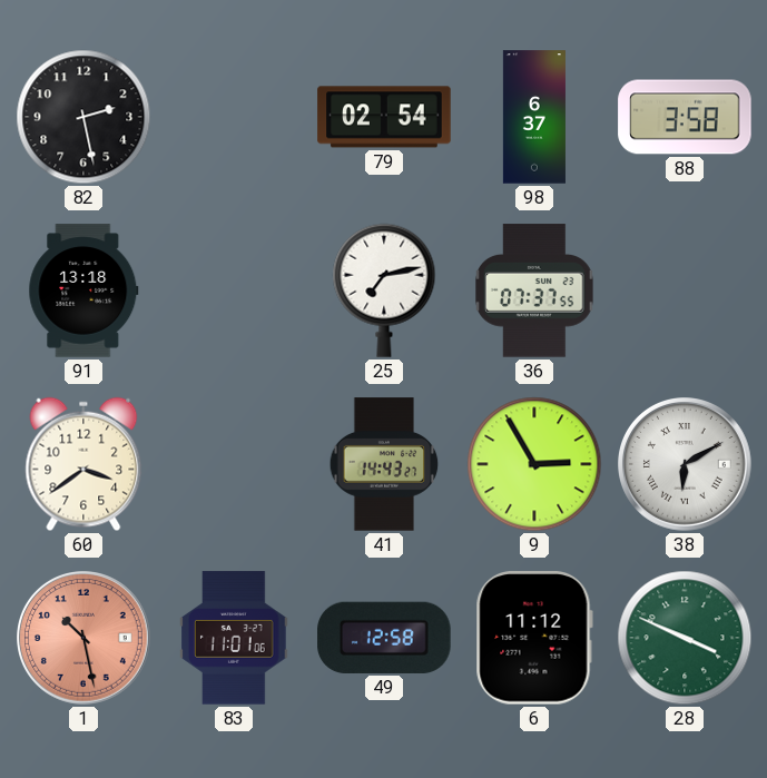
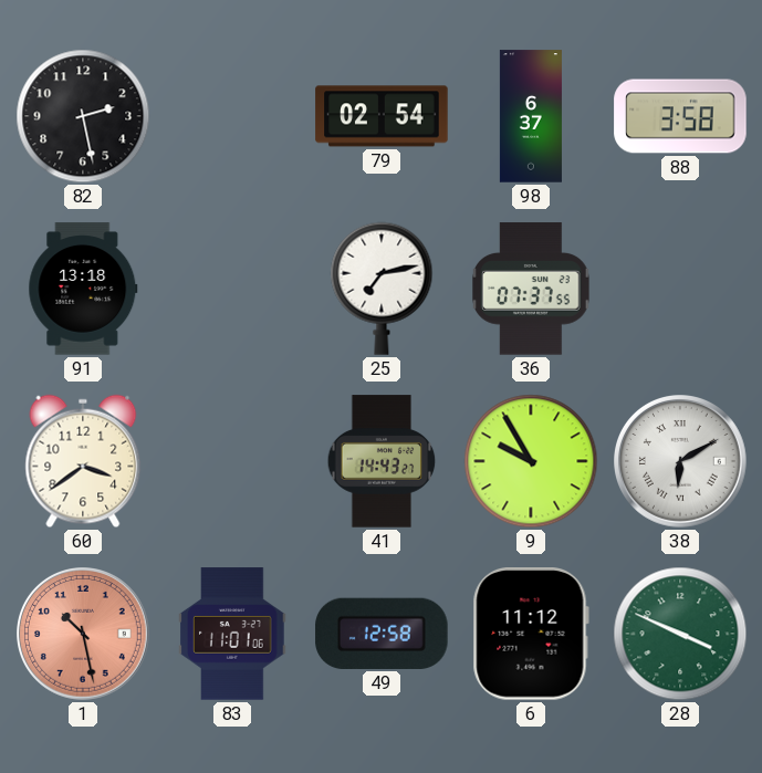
9: 2:55 -> 9:55 (531, 461)
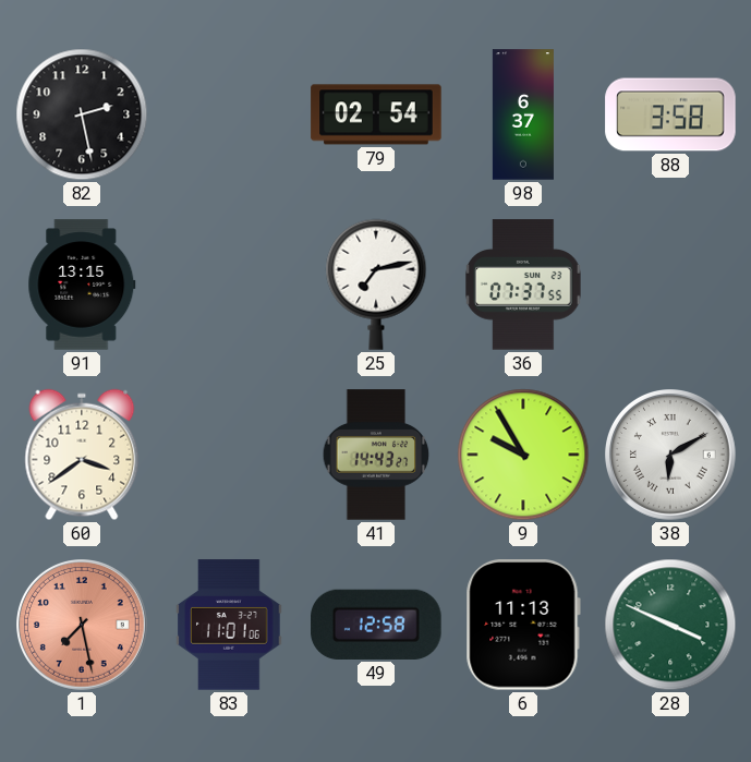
91: 13:18 -> 13:15 (82, 285)
1: 10:28 -> 7:28 (83, 626)
6: 11:12 -> 11:13 (523, 625)
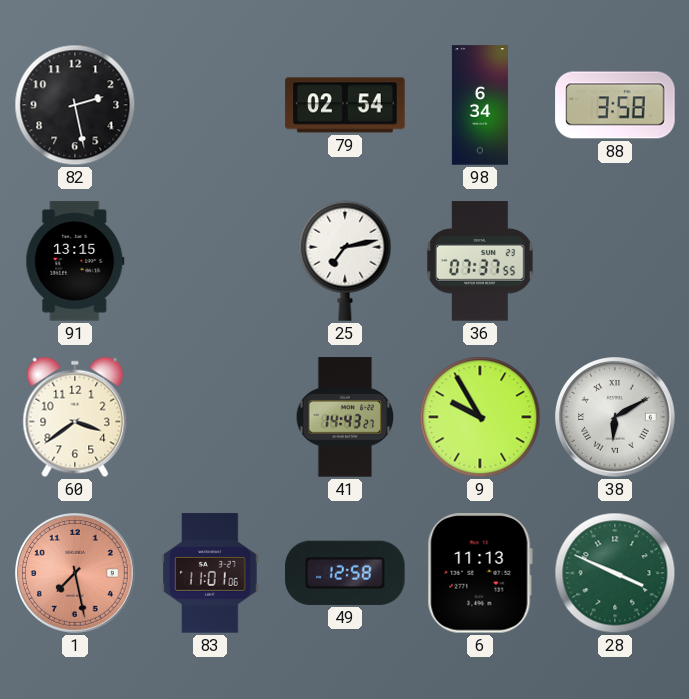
98: 6:37 -> 6:34 (480, 105)
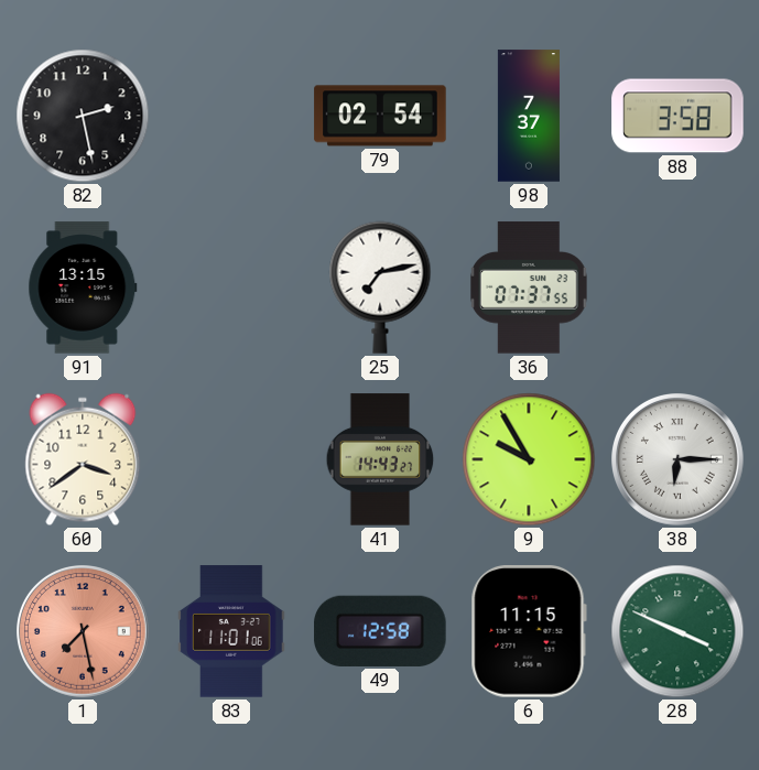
98: 6:34 -> 7:37 (529, 116)
38: 6:10 -> 6:15 (679, 460)
6: 11:13 -> 11:15 (529, 631)
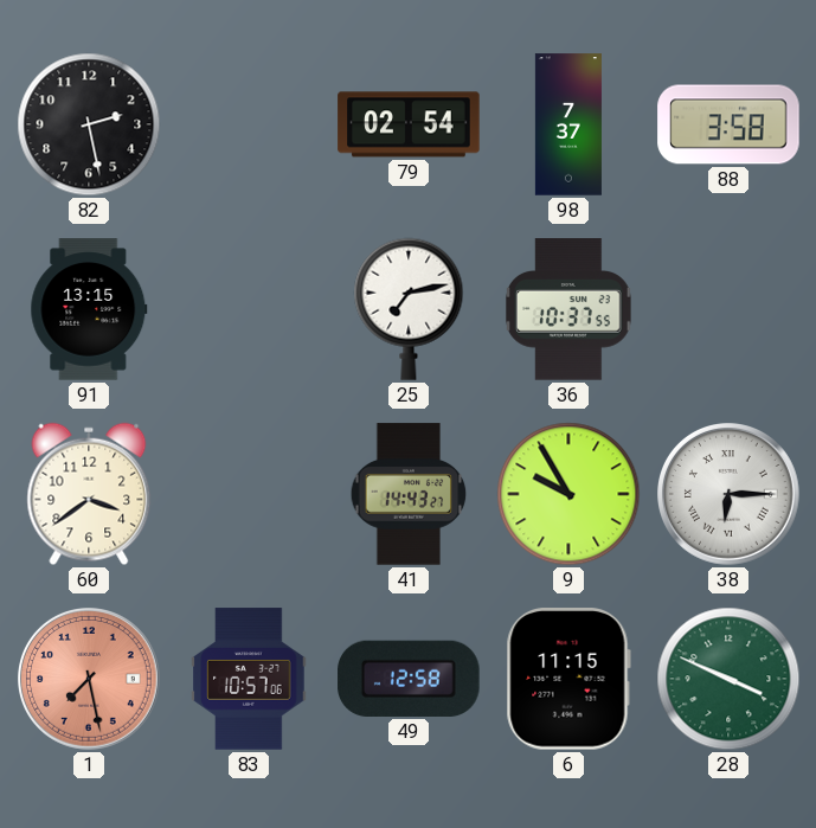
36: 07:37 -> 10:37 (568, 309)
83: 11:01 -> 10:57 (249, 679)
